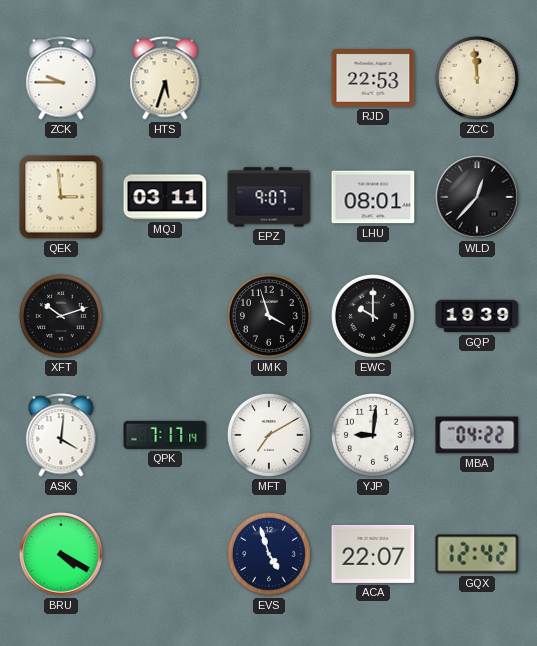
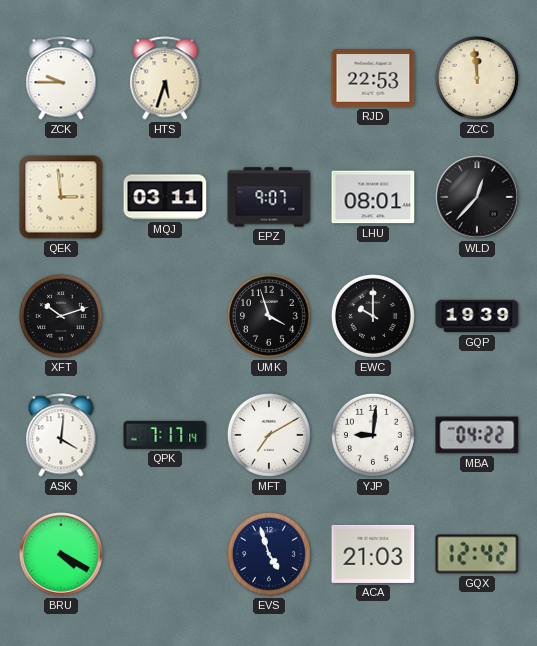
ACA: 22:07 -> 21:03 (373, 554)
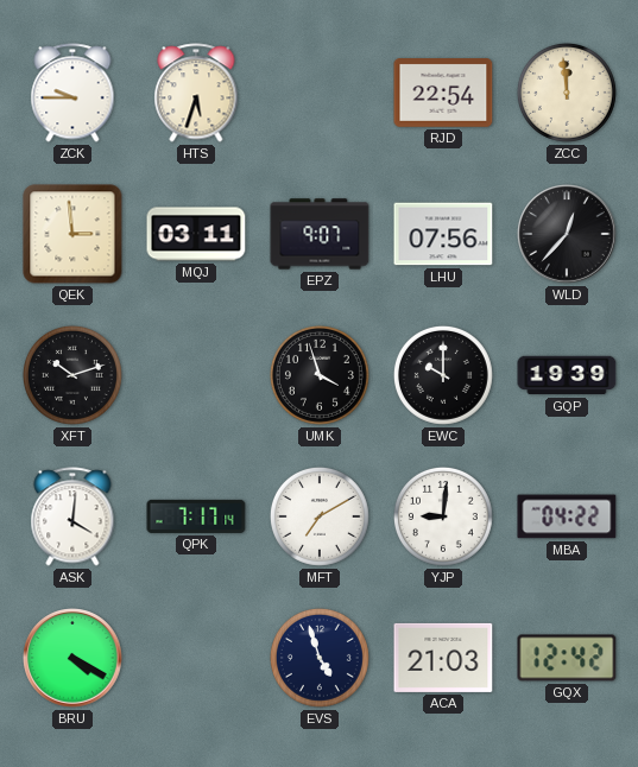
RJD: 22:53 -> 22:54 (443, 93)
LHU: 08:01 -> 07:56 (443, 234)
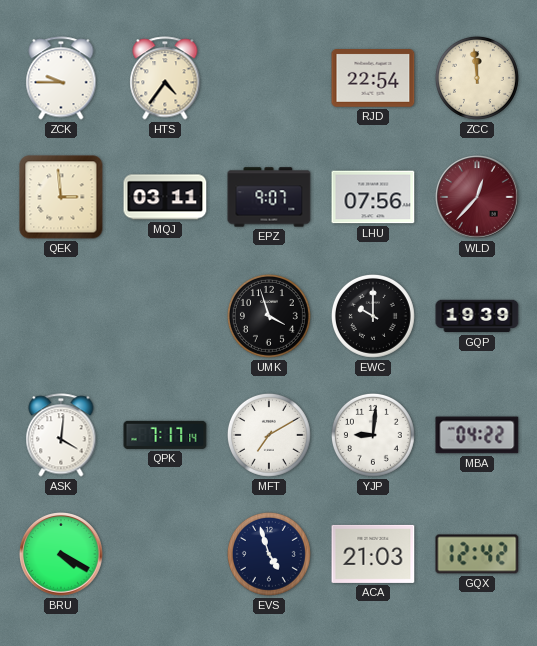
HTS: 5:33 -> 4:36 (165, 78)
WLD dial: black -> burgundy (477, 197)
XFT: 10:12 -> none (72, 375)
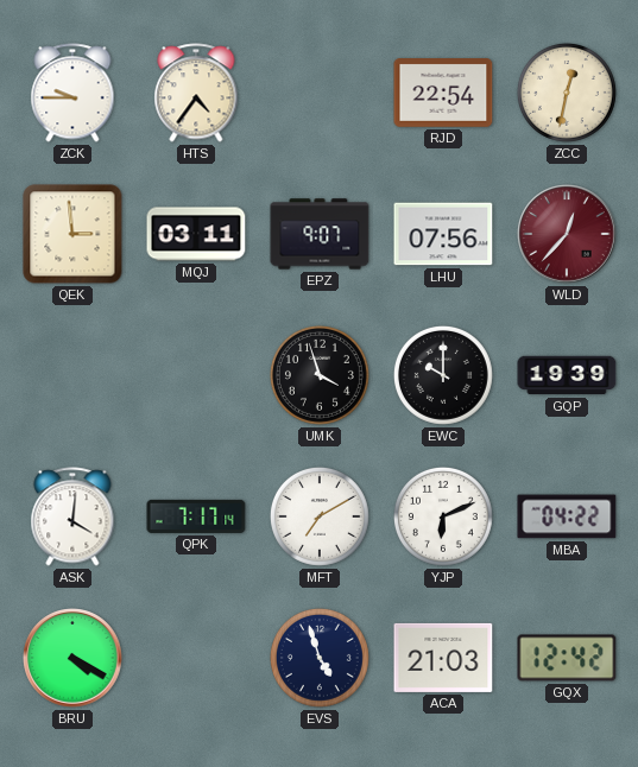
ZCC: 11:59 -> 12:32 (567, 93)
YJP: 9:01 -> 6:11 (443, 516)
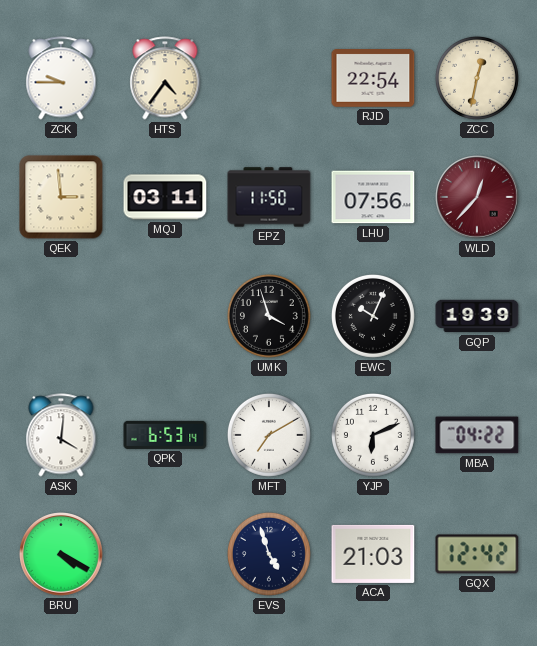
EPZ: 9:07 -> 11:50 (269, 197)
EWC: 10:00 -> 10:04 (373, 316)
QPK: 7:17 -> 6:53 (165, 435)
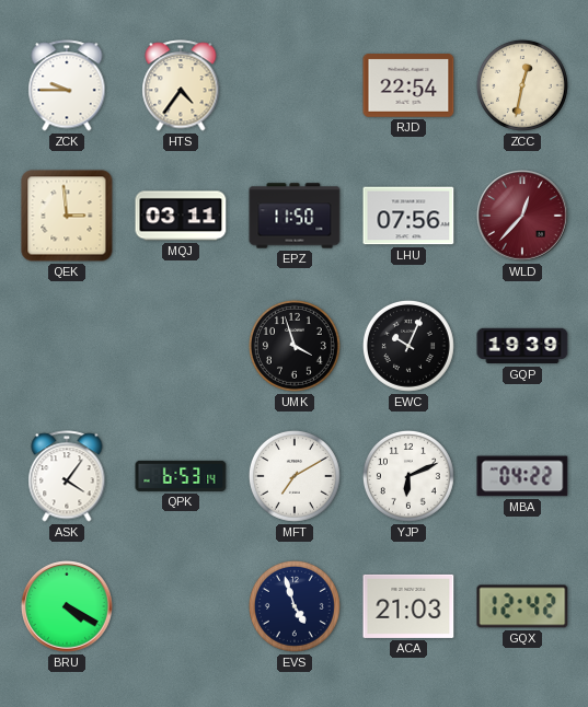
ASK: 4:01 -> 4:06 (67, 476)
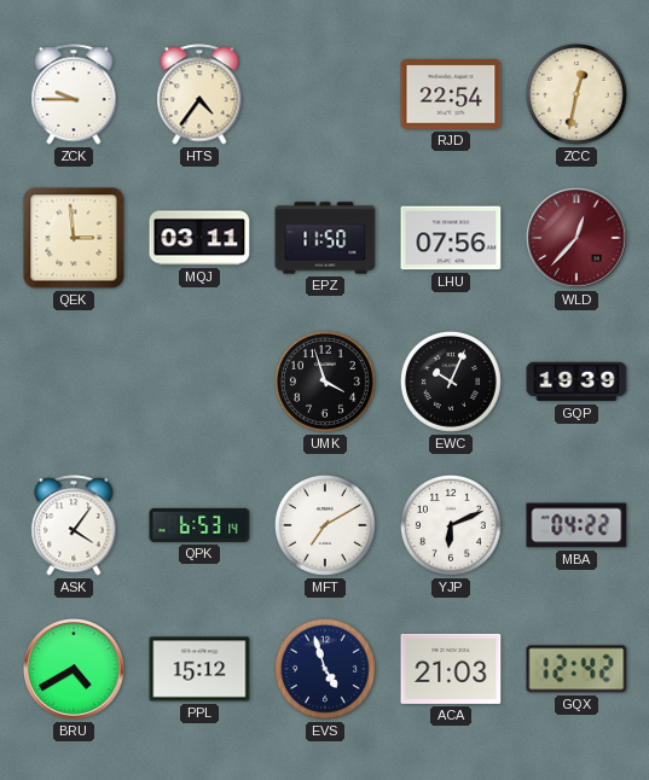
BRU: 4:20 -> 4:40 (74, 669)
PPL: none -> 15:12 (199, 669)
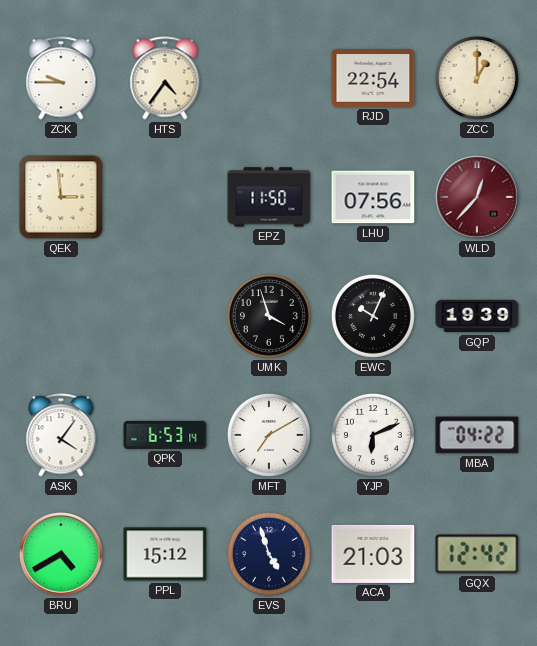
ZCC: 12:32 -> 1:00 (477, 78)
MQJ: 03:11 -> none (199, 238)
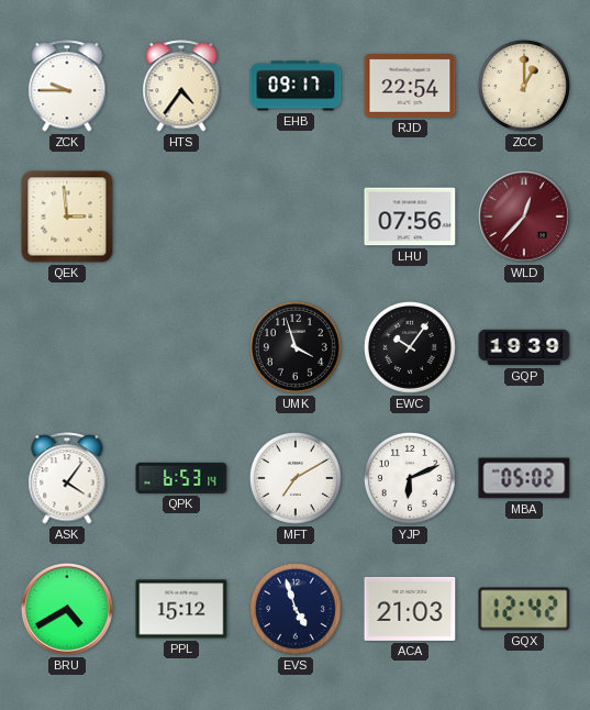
EHB: none -> 09:17 (296, 86)
EPZ: 11:50 -> none (269, 197)
EWC: 10:04 -> 10:06 (410, 347)
MBA: 04:22 -> 05:02 (524, 478)
